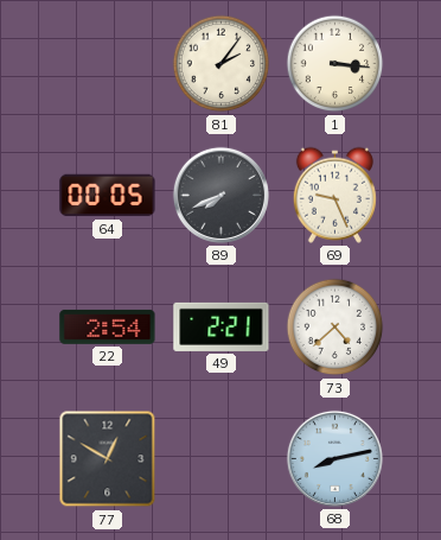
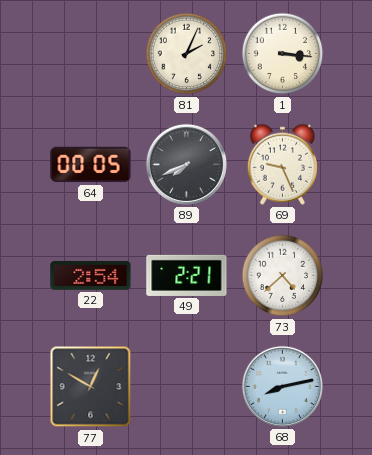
81: 2:06 -> 2:04 (187, 54)
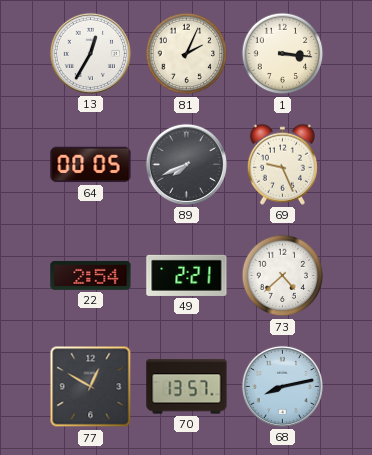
13: none -> 12:35 (90, 53)
70: none -> 13:57 (187, 387)
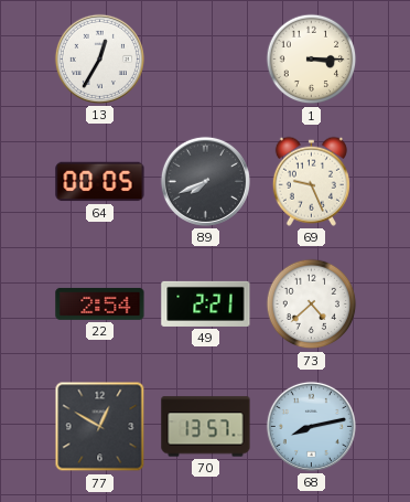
81: 2:04 -> none (187, 54)
1: 3:16 -> 3:15 (312, 60)
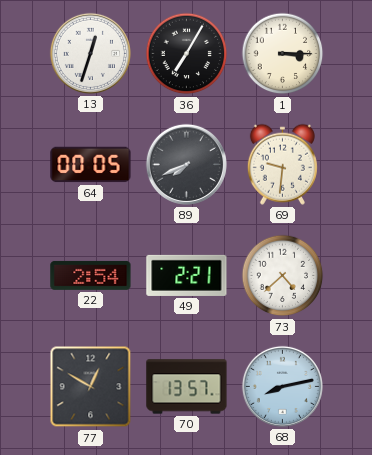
13: 12:35 -> 12:33 (90, 53)
36: none -> 7:05 (187, 54)
69: 9:26 -> 9:31 (282, 164)
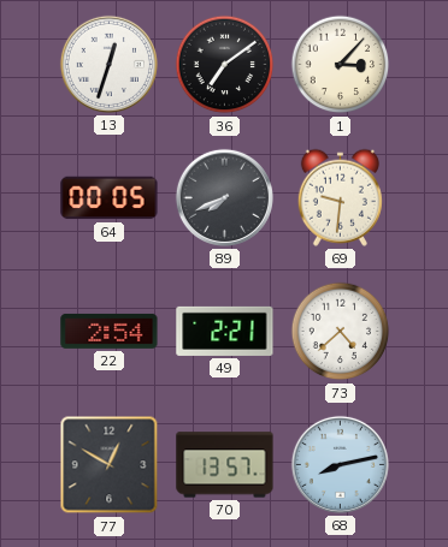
36: 7:05 -> 7:09 (225, 65)
1: 3:15 -> 3:07 (341, 65)
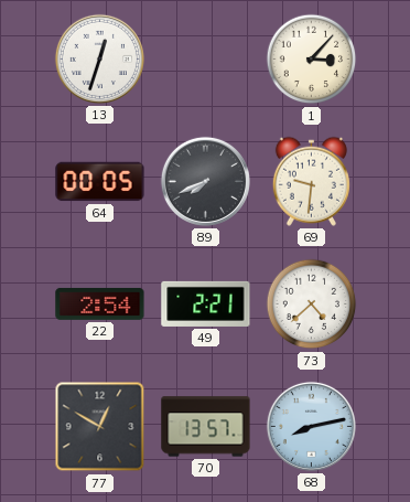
36: 7:09 -> none (225, 65)
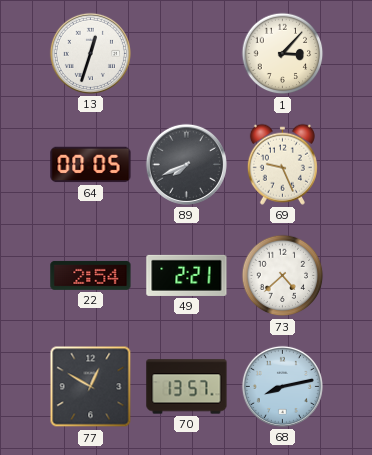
69: 9:31 -> 9:26 (282, 164)
